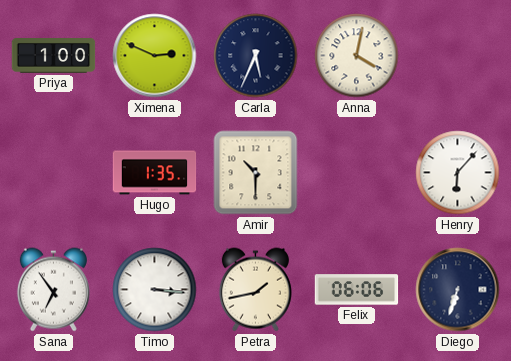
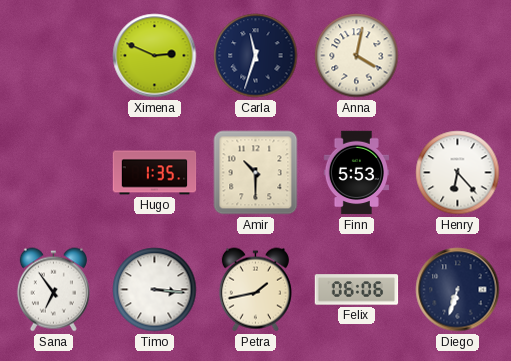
Priya: 1:00 -> none (54, 56)
Carla: 5:34 -> 11:33 (256, 56)
Finn: none -> 5:53 (356, 173)
Henry: 6:07 -> 6:23 (458, 173)
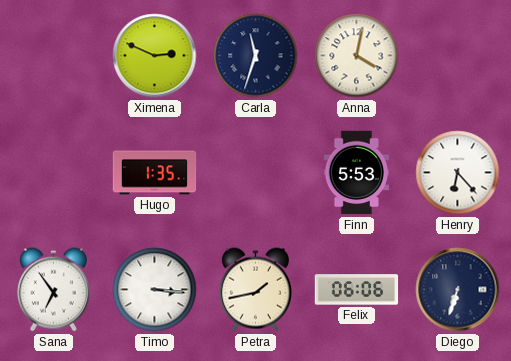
Amir: 10:30 -> none (256, 173)
